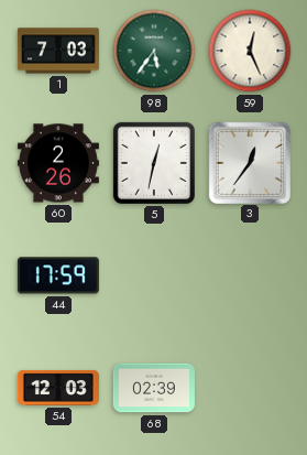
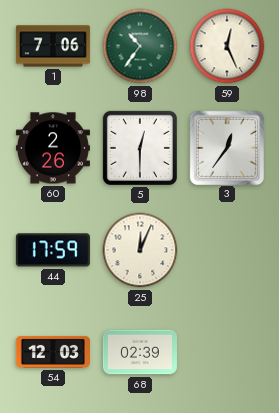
1: 7:03 -> 7:06 (53, 46)
98: 5:36 -> 10:36 (140, 46)
5: 12:32 -> 12:30 (140, 148)
25: none -> 12:04 (140, 250)
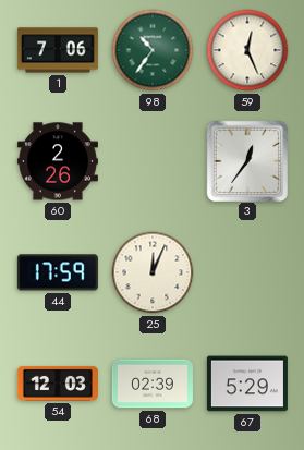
5: 12:30 -> none (140, 148)
67: none -> 5:29 (247, 384)
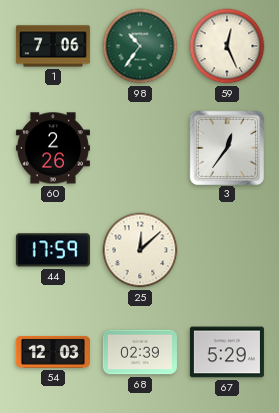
25: 12:04 -> 12:08 (140, 250)
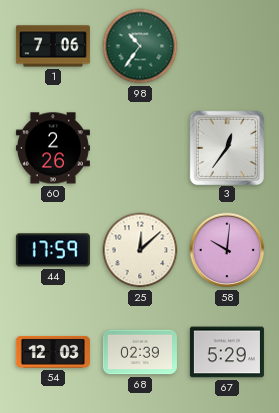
59: 12:26 -> none (227, 46)
58: none -> 10:01 (227, 250)
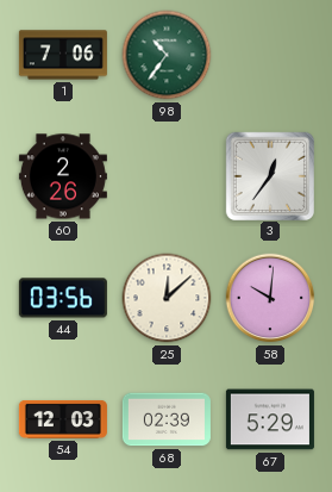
44: 17:59 -> 03:56 (63, 298)
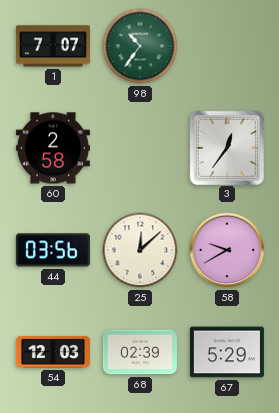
1: 7:06 -> 7:07 (53, 46)
60: 2:26 -> 2:58 (53, 148)
58: 10:01 -> 9:40 (227, 250)
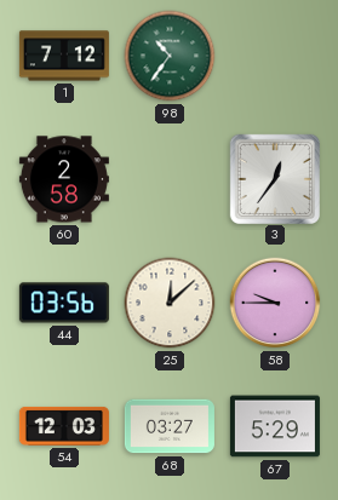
1: 7:07 -> 7:12 (64, 56)
58: 9:40 -> 9:45 (275, 303)
68: 02:39 -> 03:27 (170, 426)
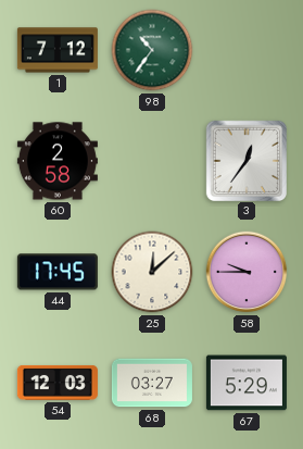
44: 03:56 -> 17:45 (58, 272)
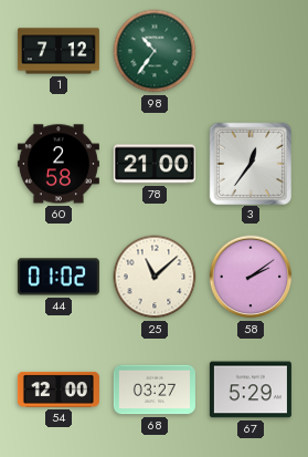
78: none -> 21:00 (155, 164)
44: 17:45 -> 01:02 (59, 277)
25: 12:08 -> 11:08 (155, 277)
58: 9:45 -> 2:09 (251, 277)
54: 12:03 -> 12:00 (59, 390)
